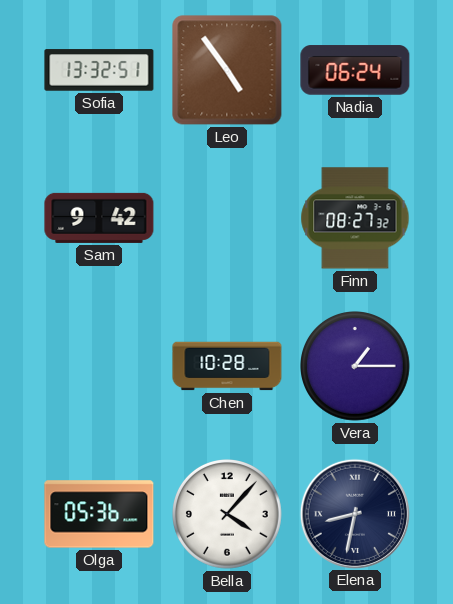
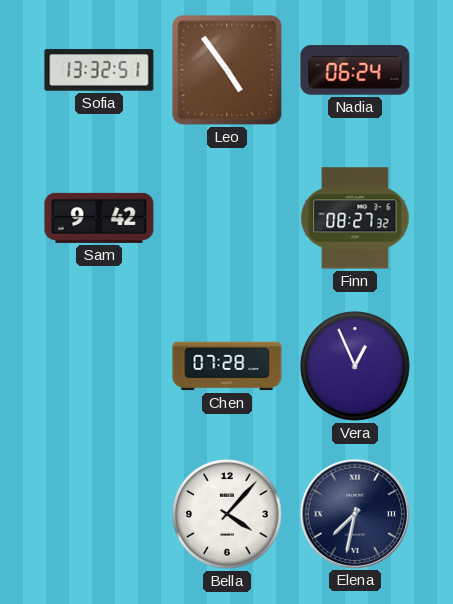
Chen: 10:28 -> 07:28 (227, 366)
Vera: 1:15 -> 12:56 (356, 367)
Olga: 05:36 -> none (99, 514)
Elena: 8:32 -> 7:32 (354, 513)
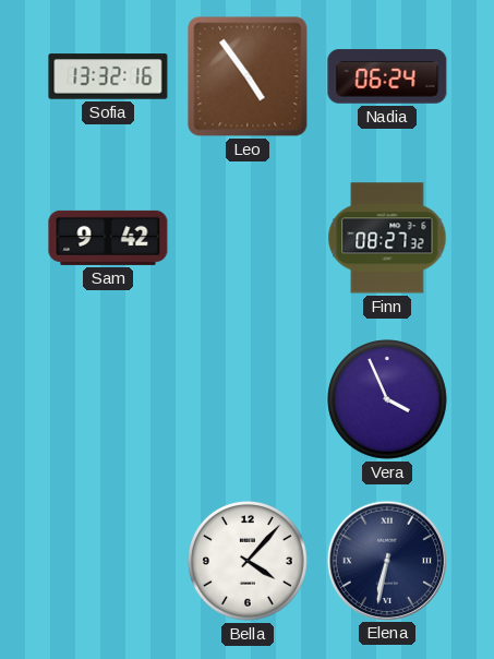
Sofia: 13:32:51 -> 13:32:16 (108, 76)
Chen: 07:28 -> none (227, 366)
Vera: 12:56 -> 3:56 (388, 400)
Elena: 7:32 -> 6:32 (386, 560)
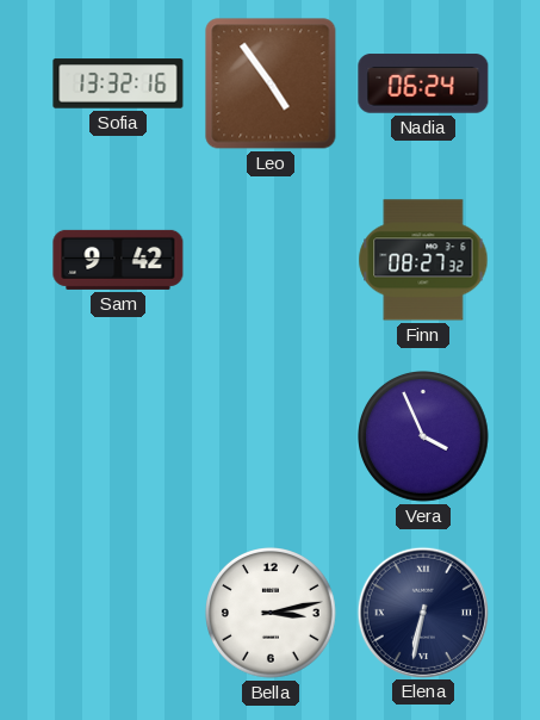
Bella: 4:07 -> 3:13 (272, 614)
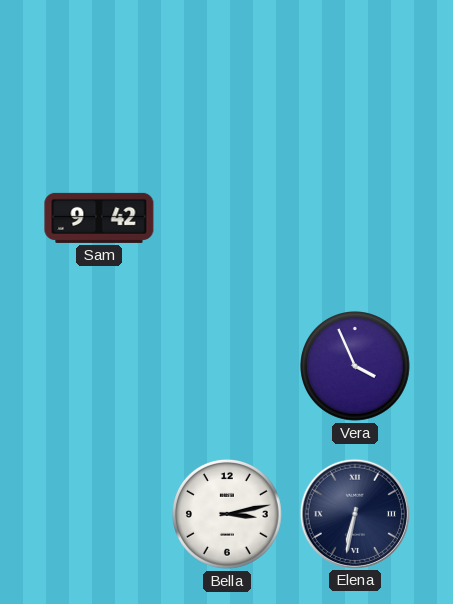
Sofia: 13:32 -> none (118, 83)
Leo: 4:54 -> none (271, 83)
Nadia: 06:24 -> none (423, 83)
Finn: 08:27 -> none (423, 260)
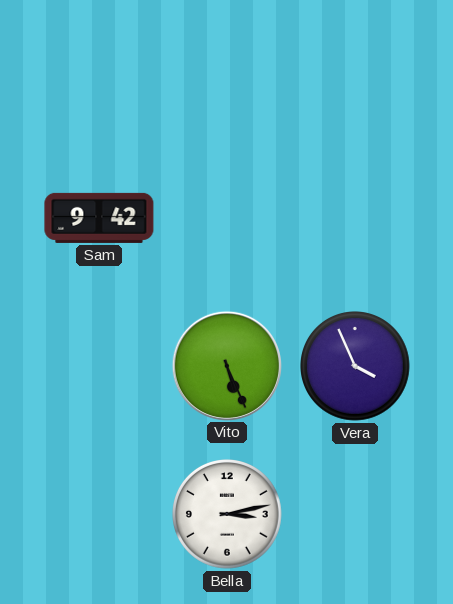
Vito: none -> 5:26 (226, 365)
Elena: 6:32 -> none (354, 513)
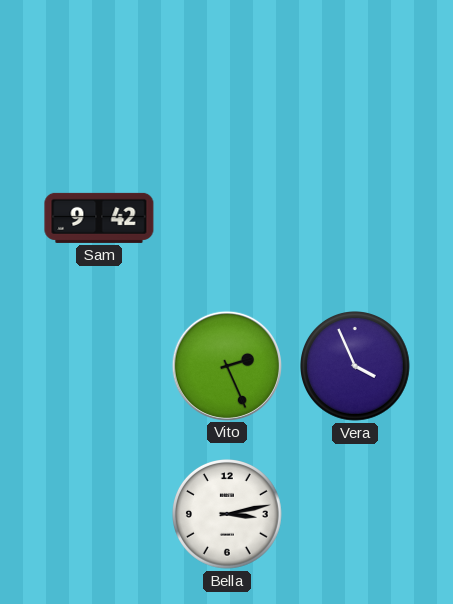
Vito: 5:26 -> 2:26 (226, 365)
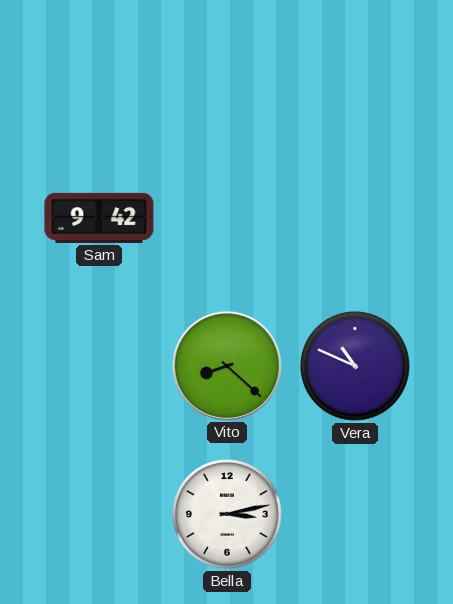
Vito: 2:26 -> 8:22 (226, 365)
Vera: 3:56 -> 10:49 (356, 367)
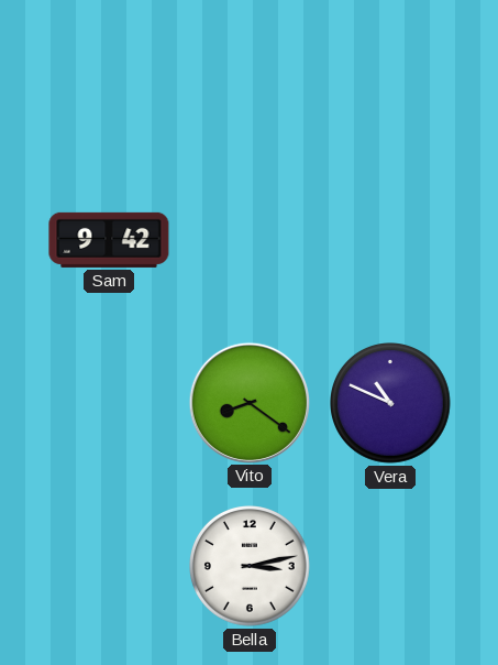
Vito: 8:22 -> 8:21 (248, 402)
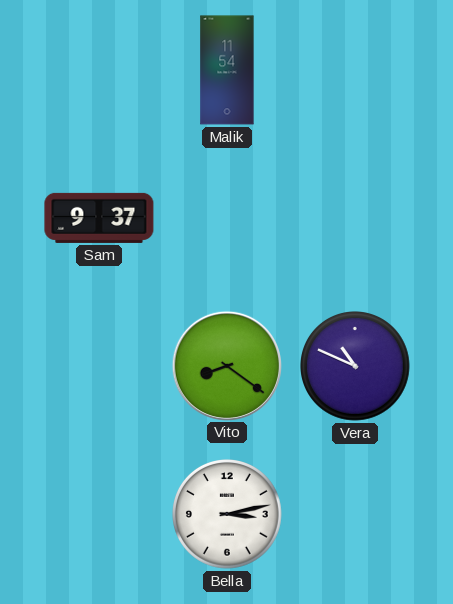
Malik: none -> 11:54 (227, 70)
Sam: 9:42 -> 9:37 (99, 218)
